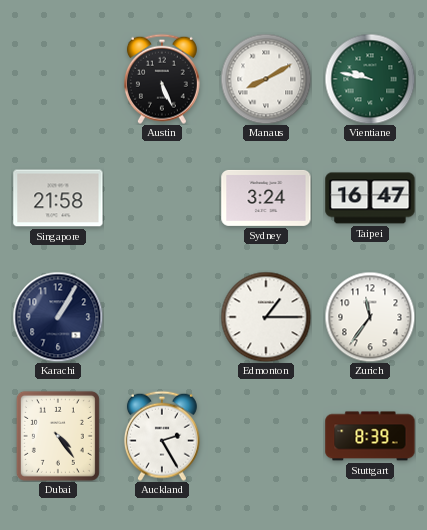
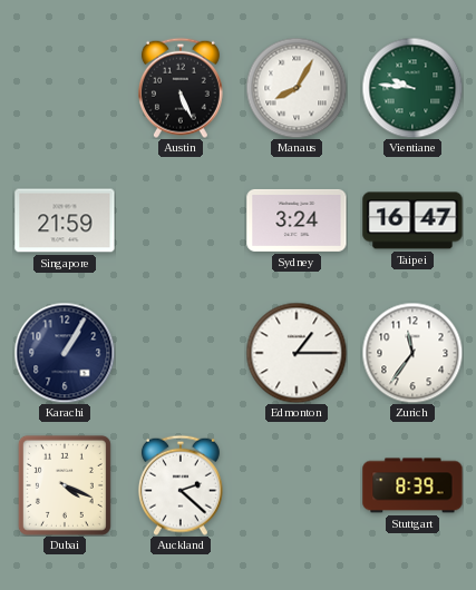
Manaus: 8:10 -> 8:05 (297, 88)
Vientiane: 9:47 -> 9:46 (412, 88)
Singapore: 21:58 -> 21:59 (65, 220)
Dubai: 4:24 -> 4:19 (65, 485)
Auckland: 2:25 -> 2:22 (181, 485)
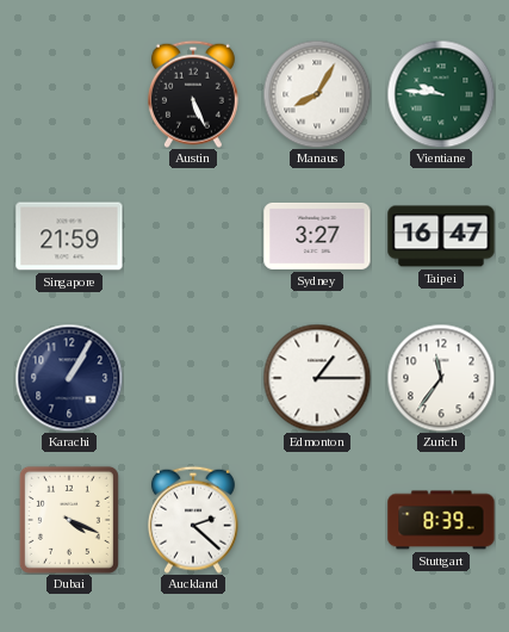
Sydney: 3:24 -> 3:27 (317, 236)
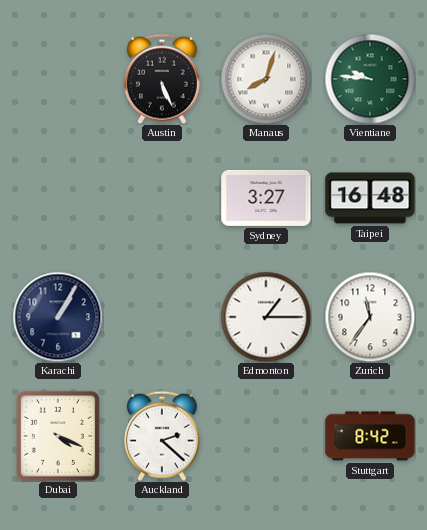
Manaus: 8:05 -> 8:03 (266, 79)
Singapore: 21:59 -> none (69, 236)
Taipei: 16:47 -> 16:48 (370, 198)
Stuttgart: 8:39 -> 8:42 (370, 436)
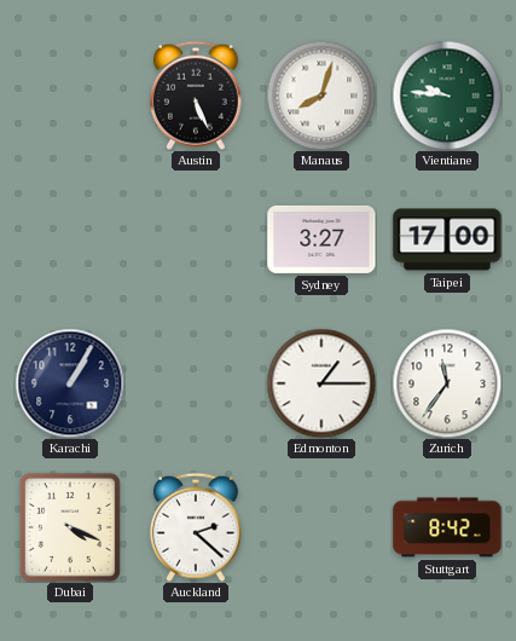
Taipei: 16:48 -> 17:00 (447, 239)
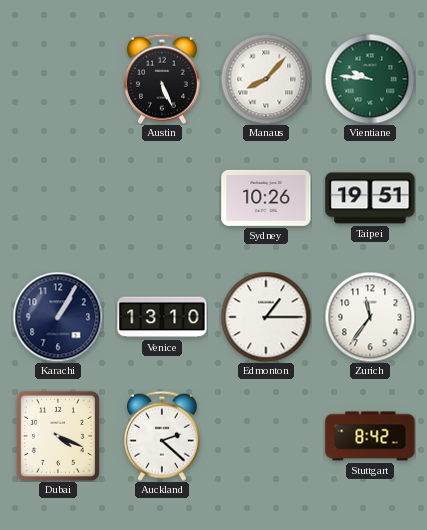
Manaus: 8:03 -> 8:07 (266, 79)
Sydney: 3:27 -> 10:26 (266, 198)
Taipei: 17:00 -> 19:51 (370, 198)
Venice: none -> 13:10 (162, 317)
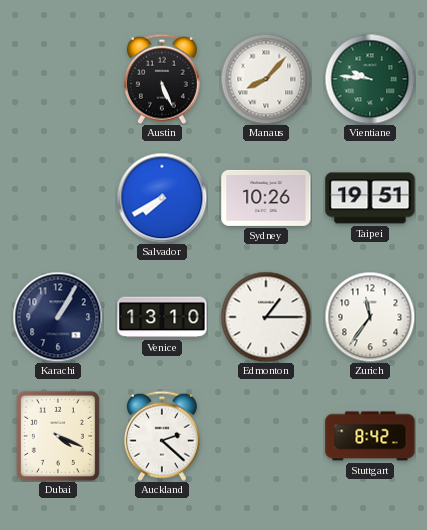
Salvador: none -> 7:40 (162, 198)
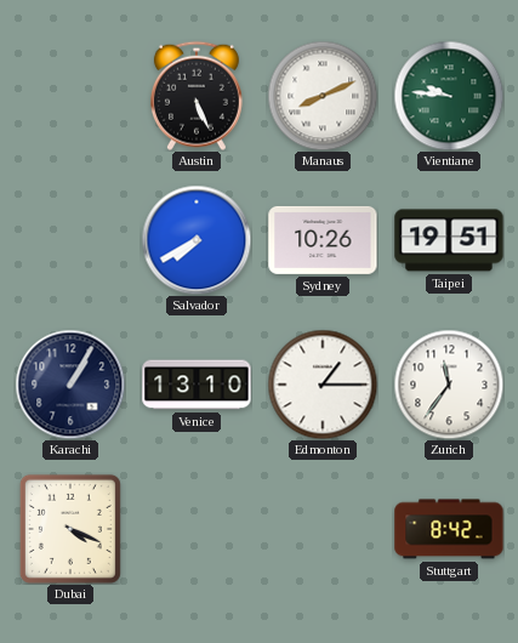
Manaus: 8:07 -> 8:11 (323, 96)
Auckland: 2:22 -> none (162, 436)
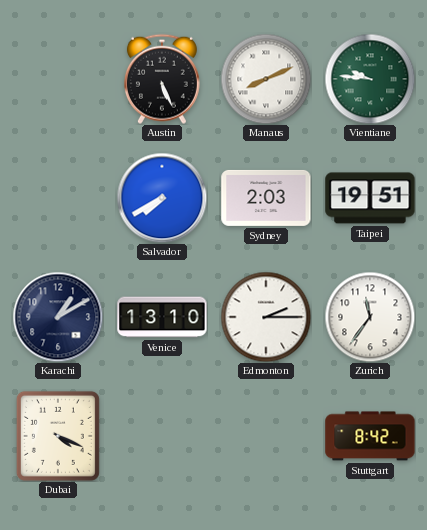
Sydney: 10:26 -> 2:03 (266, 198)
Karachi: 1:05 -> 1:10 (58, 317)
Edmonton: 1:15 -> 2:15 (266, 317)
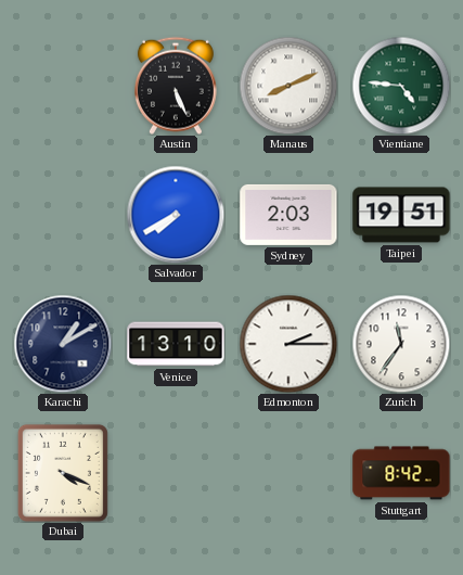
Vientiane: 9:46 -> 4:46 (401, 86)
